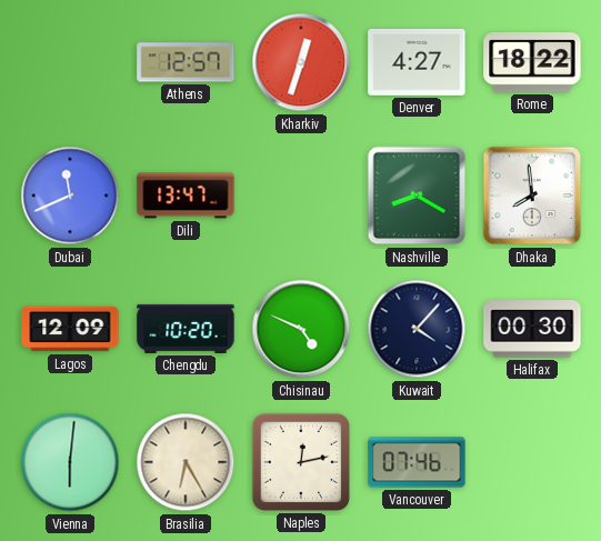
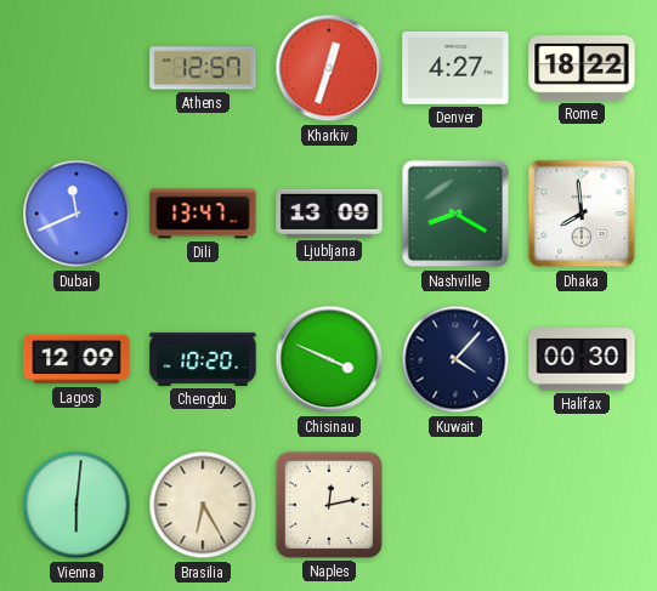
Ljubljana: none -> 13:09 (329, 214)
Chisinau: 4:49 -> 3:49 (329, 359)
Vancouver: 07:46 -> none (417, 462)
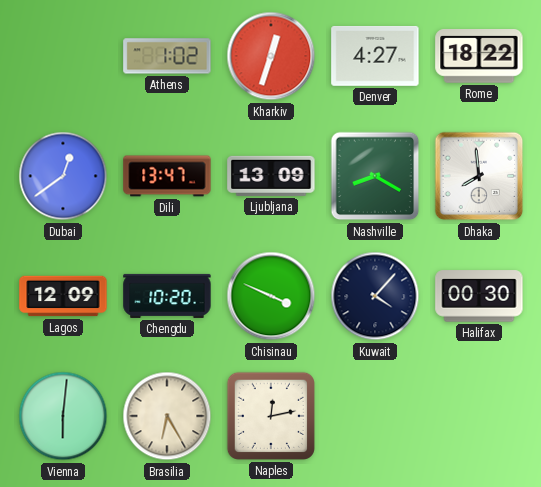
Athens: 12:57 -> 1:02 (167, 56)
Dubai: 11:41 -> 12:39 (63, 176)
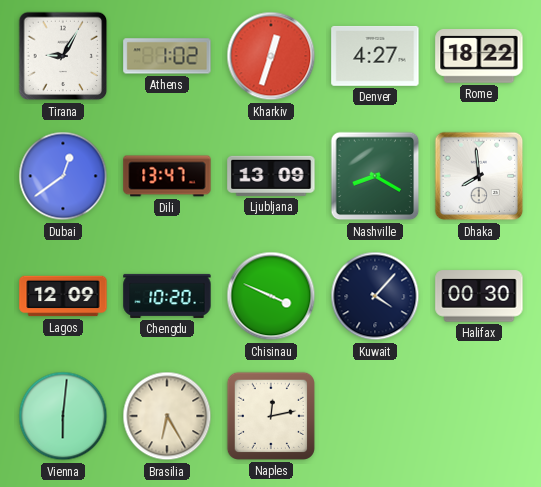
Tirana: none -> 9:05 (63, 56)
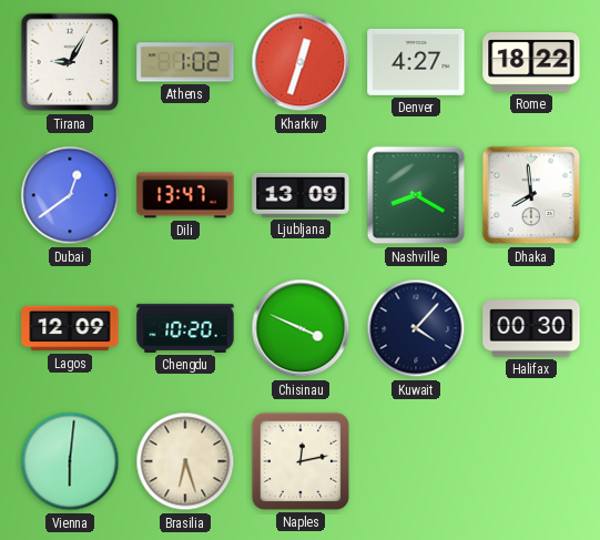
Brasilia: 6:25 -> 6:27 (185, 461)
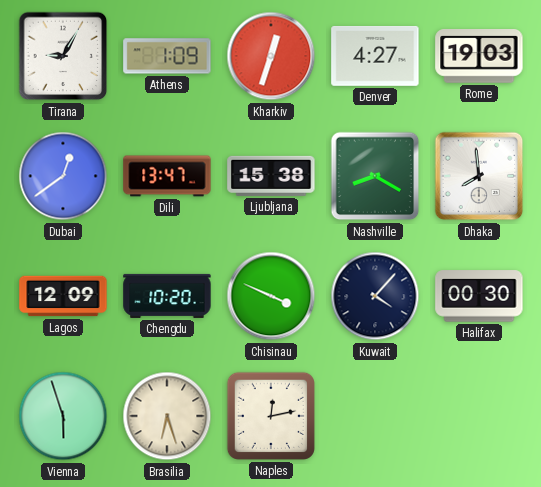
Athens: 1:02 -> 1:09 (167, 56)
Rome: 18:22 -> 19:03 (479, 57)
Ljubljana: 13:09 -> 15:38 (271, 176)
Vienna: 6:01 -> 5:57 (63, 416)
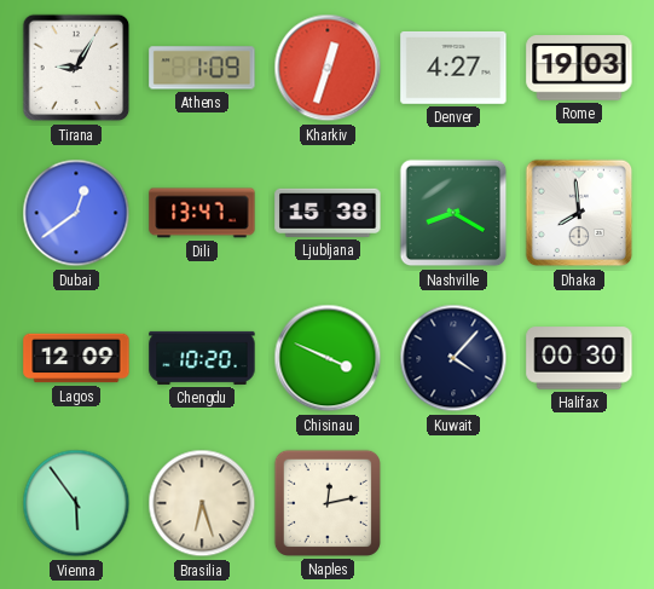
Vienna: 5:57 -> 5:54 (76, 503)
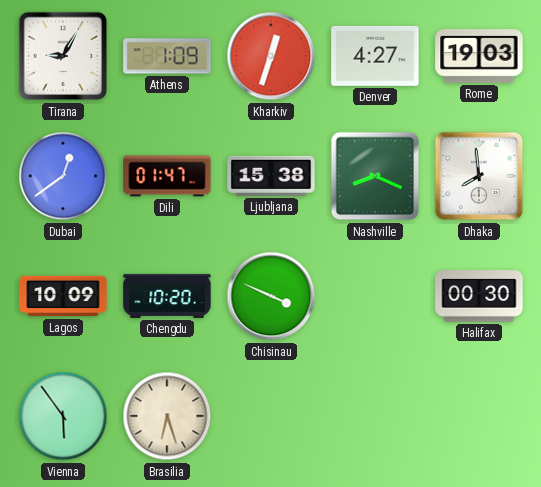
Dili: 13:47 -> 01:47 (167, 176)
Nashville: 8:20 -> 8:19 (375, 176)
Lagos: 12:09 -> 10:09 (63, 296)
Kuwait: 4:07 -> none (453, 358)
Naples: 12:13 -> none (328, 503)
